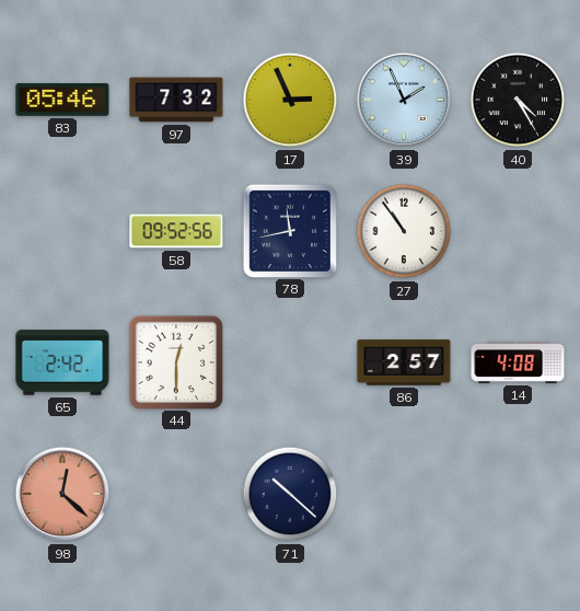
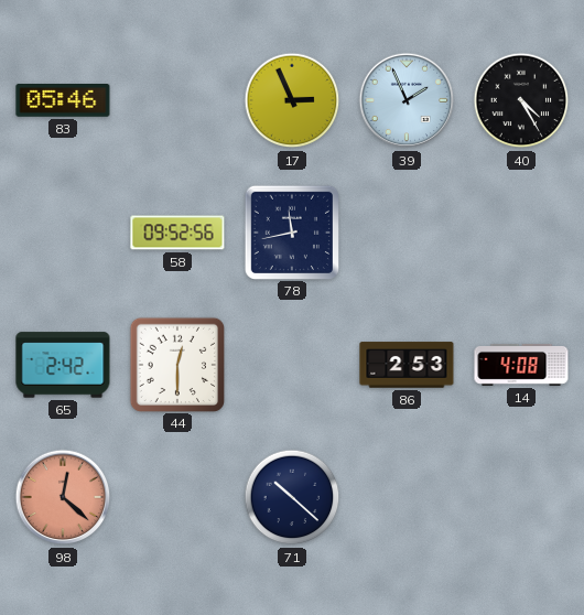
97: 7:32 -> none (176, 100)
27: 10:54 -> none (404, 231)
86: 2:57 -> 2:53 (407, 365)
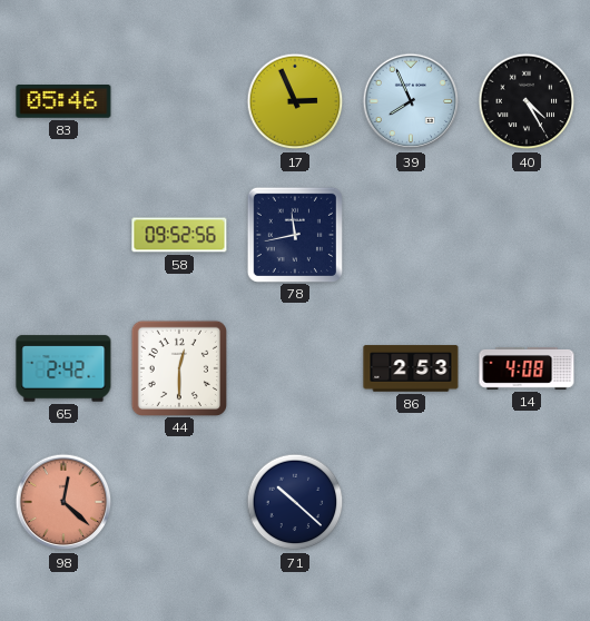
39: 1:56 -> 7:56 (411, 101)
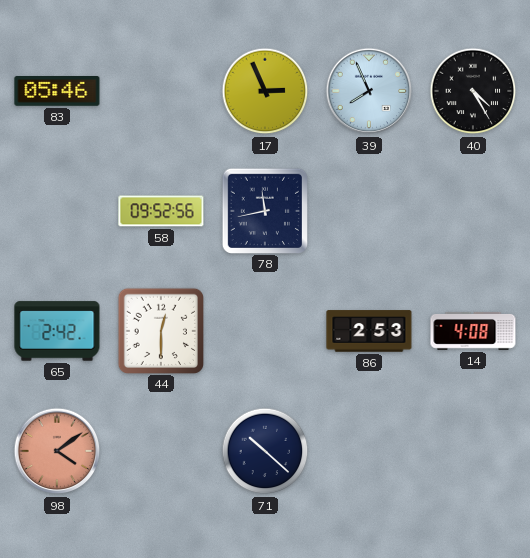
98: 12:22 -> 4:09 (57, 451)
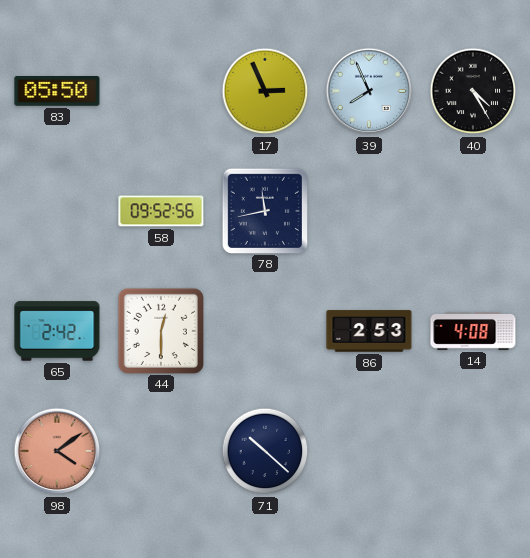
83: 05:46 -> 05:50 (57, 92)
